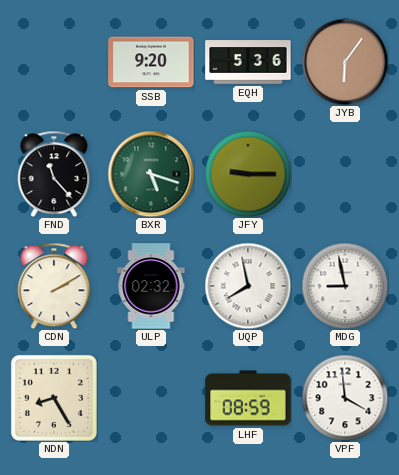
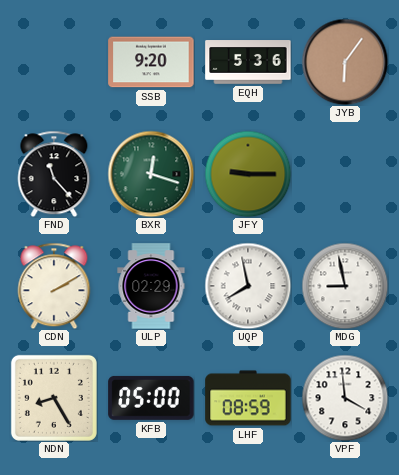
BXR: 5:18 -> 12:18 (151, 174)
ULP: 02:32 -> 02:29 (151, 286)
KFB: none -> 05:00 (151, 398)
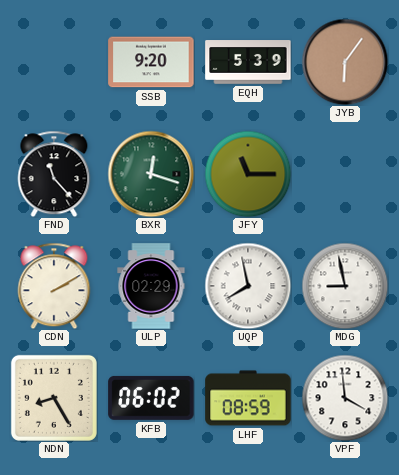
EQH: 5:36 -> 5:39 (248, 62)
JFY: 9:15 -> 11:15 (248, 174)
KFB: 05:00 -> 06:02 (151, 398)
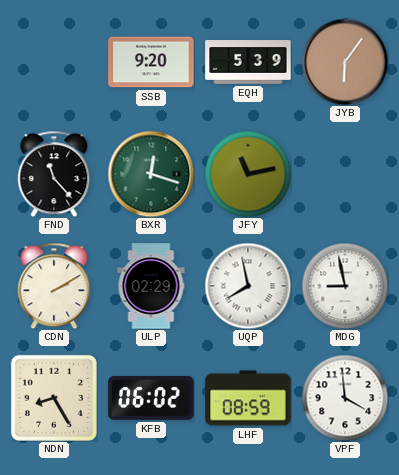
JFY: 11:15 -> 11:13 (248, 174)
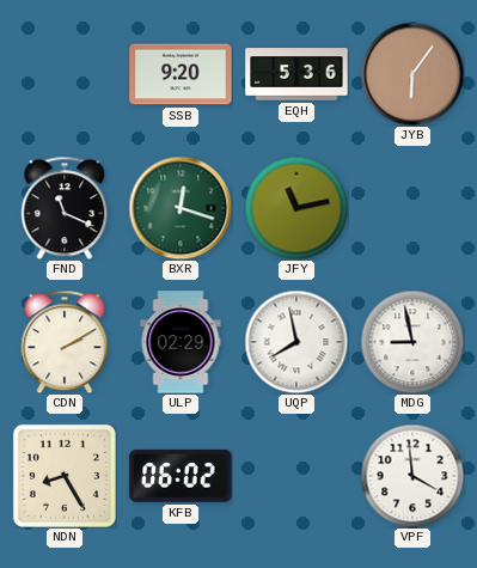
EQH: 5:39 -> 5:36 (296, 74)
FND: 11:23 -> 11:19 (65, 208)
LHF: 08:59 -> none (248, 398)
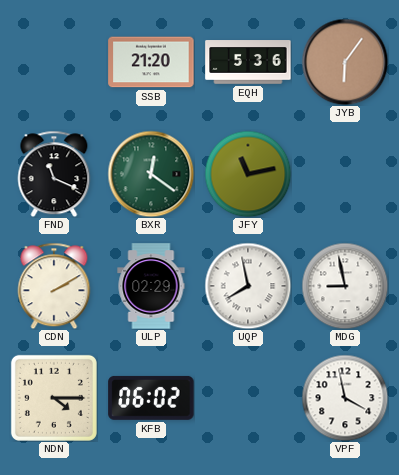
SSB: 9:20 -> 21:20 (151, 62)
BXR: 12:18 -> 12:21 (151, 174)
NDN: 8:25 -> 4:15 (54, 398)
VPF: 3:59 -> 3:58 (345, 398)
